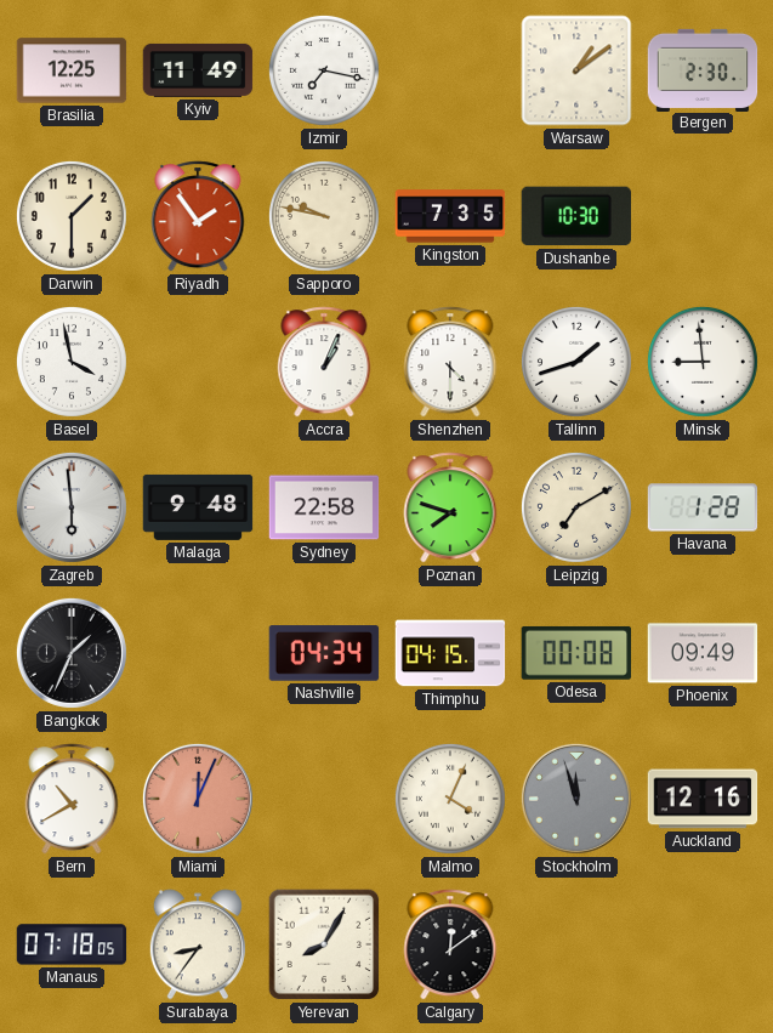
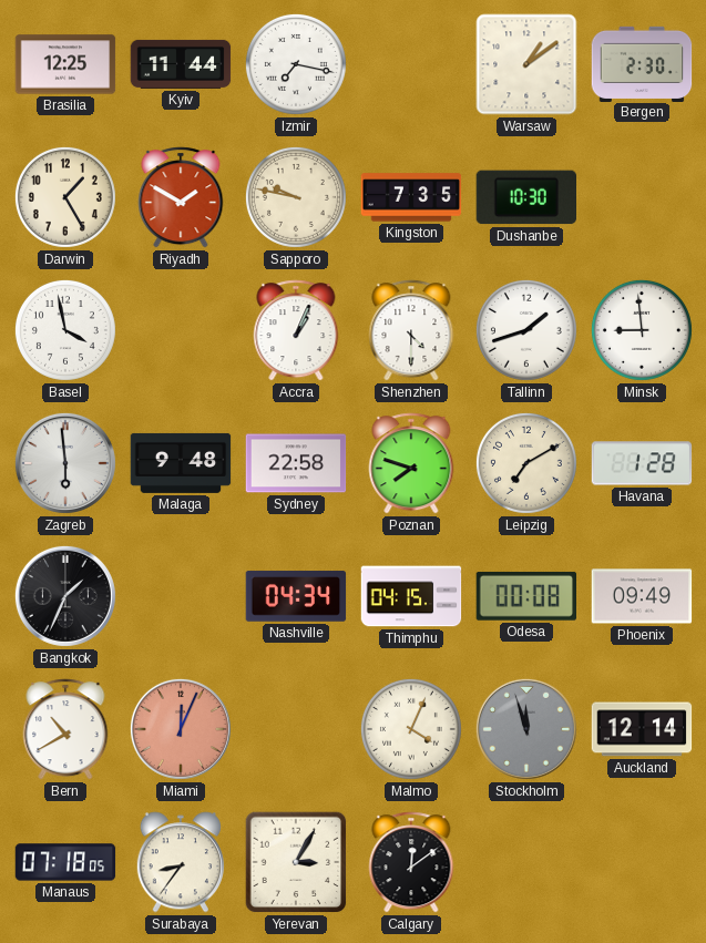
Kyiv: 11:49 -> 11:44 (181, 64)
Darwin: 1:30 -> 1:25 (65, 197)
Riyadh: 1:54 -> 1:50 (181, 197)
Auckland: 12:16 -> 12:14 (642, 729)
Yerevan: 8:05 -> 3:05 (296, 862)
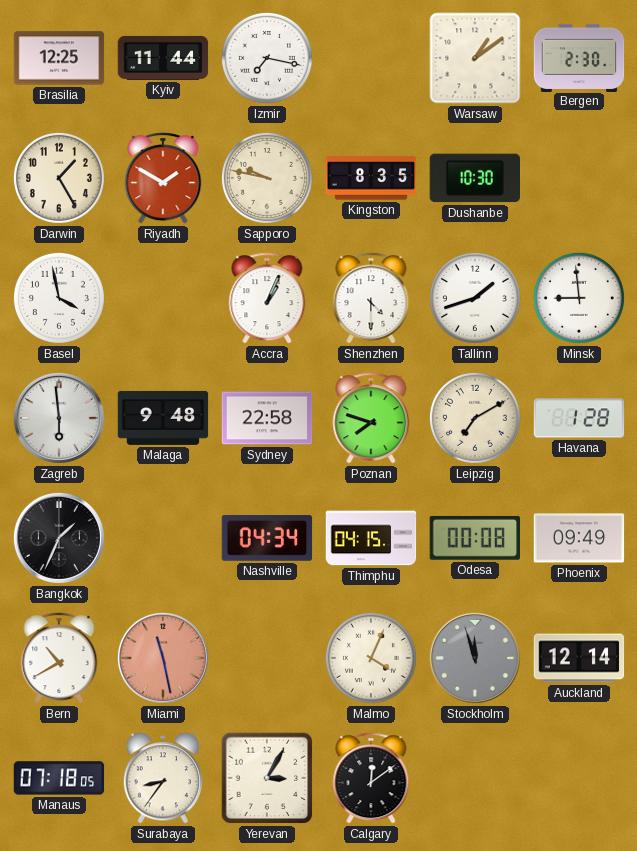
Kingston: 7:35 -> 8:35 (371, 178)
Miami: 12:04 -> 11:28 (163, 658)
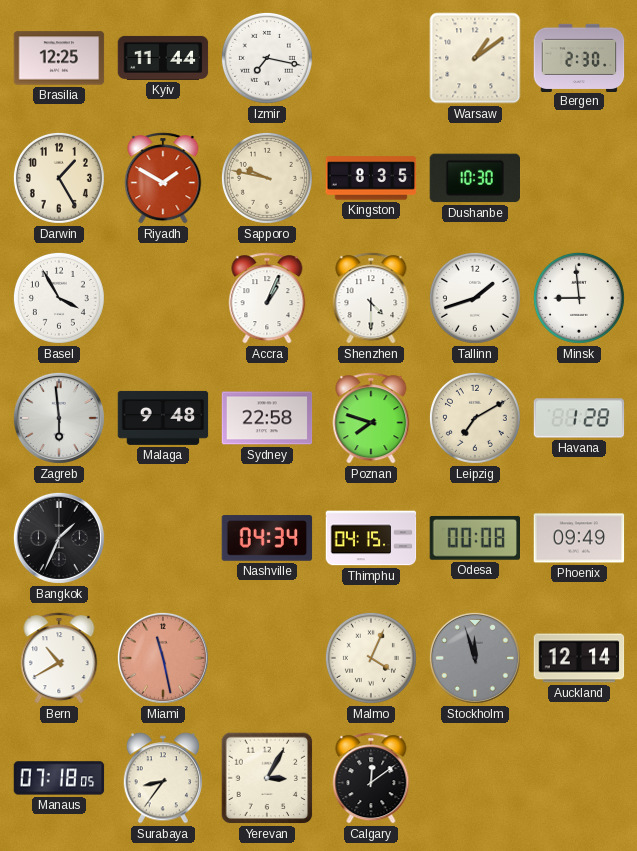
Basel: 3:58 -> 3:55 (59, 298)
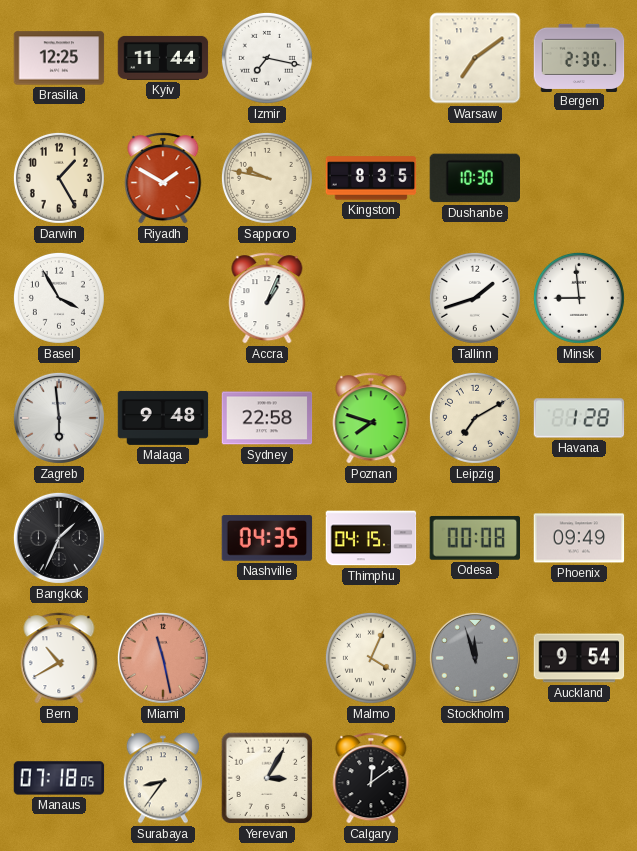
Warsaw: 1:09 -> 7:09 (475, 58)
Shenzhen: 4:30 -> none (371, 298)
Nashville: 04:34 -> 04:35 (267, 538)
Auckland: 12:14 -> 9:54 (579, 658)
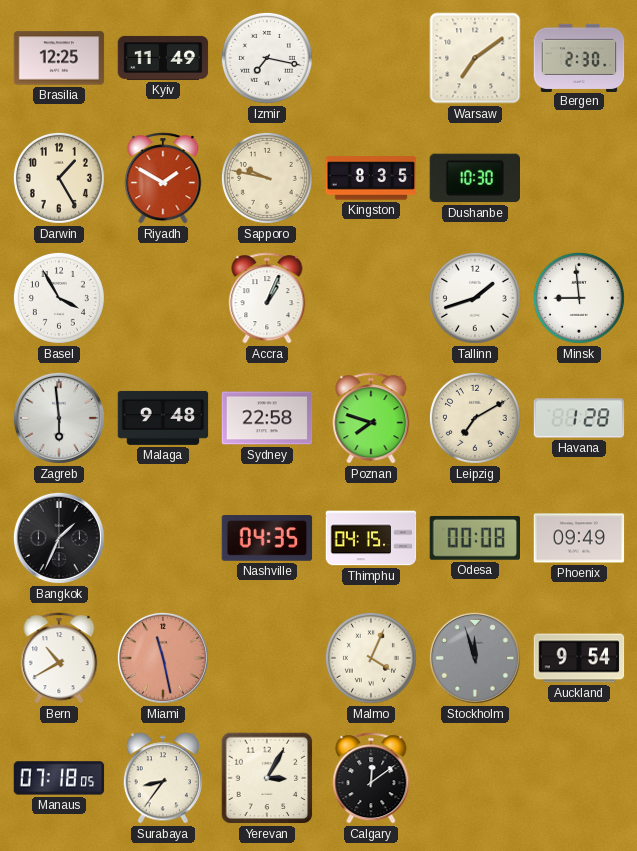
Kyiv: 11:44 -> 11:49 (163, 58)
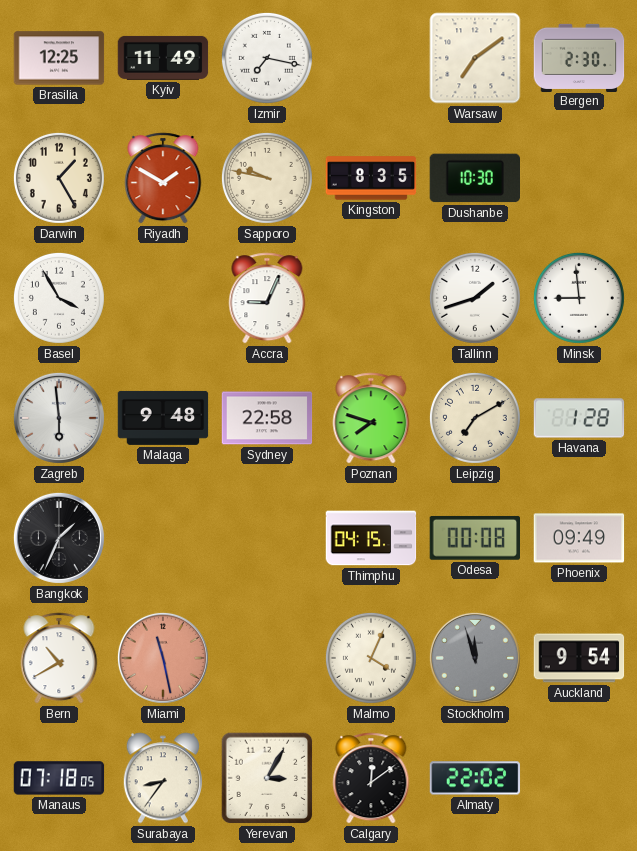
Accra: 1:04 -> 9:04 (267, 298)
Nashville: 04:35 -> none (267, 538)
Almaty: none -> 22:02 (475, 778)
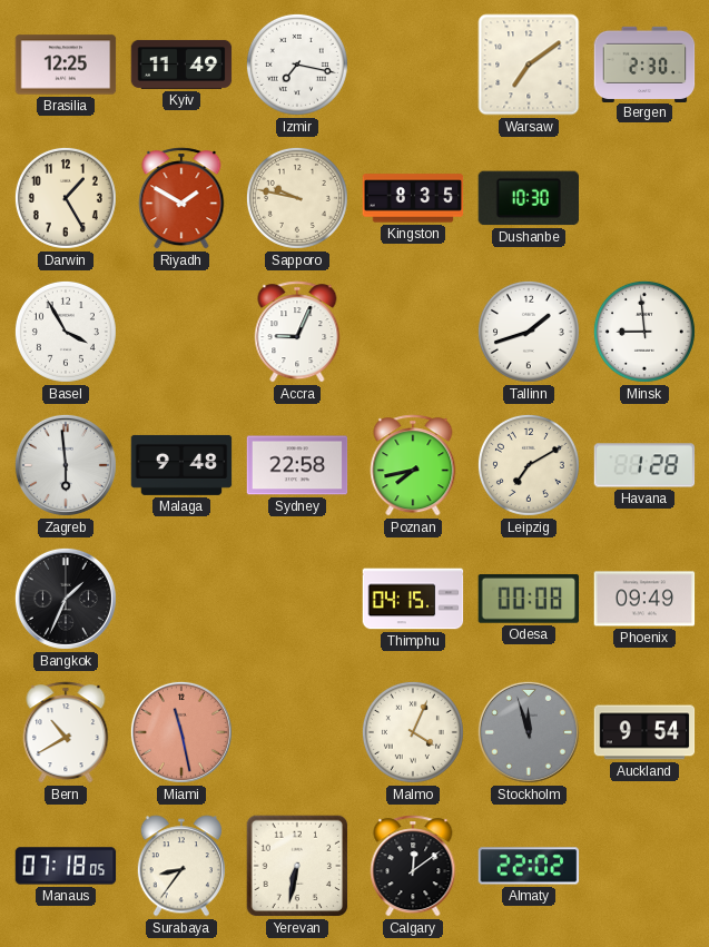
Poznan: 7:48 -> 7:43 (413, 465)
Yerevan: 3:05 -> 6:32 (297, 866)
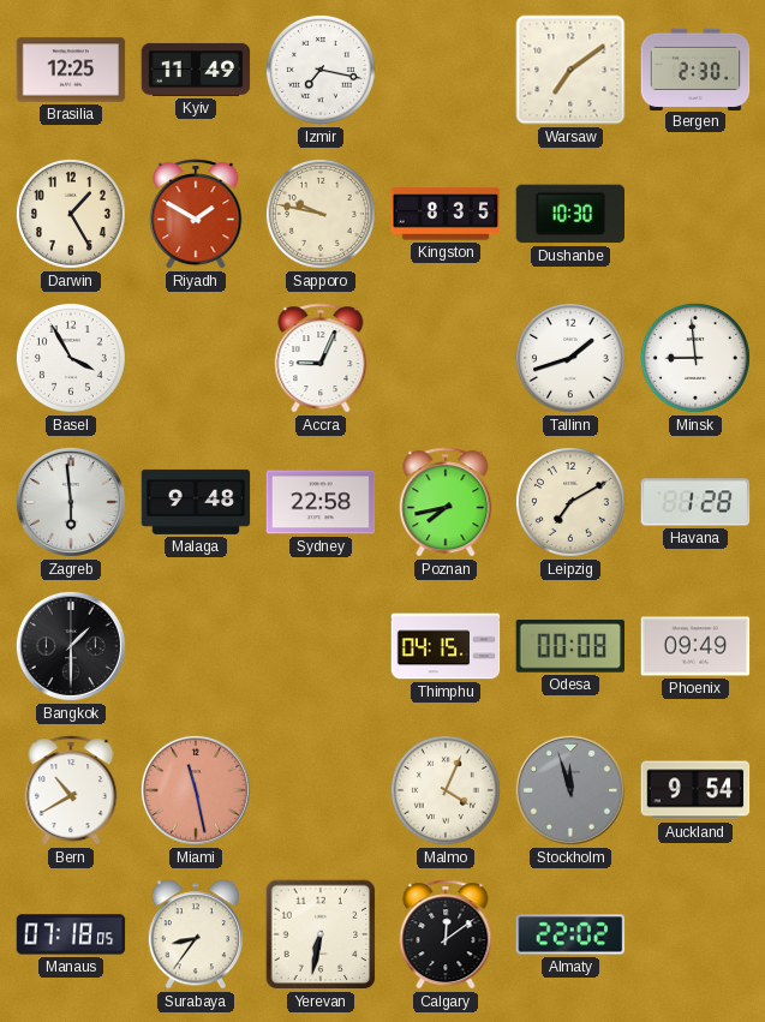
Bangkok: 1:34 -> 1:30 (71, 646)
